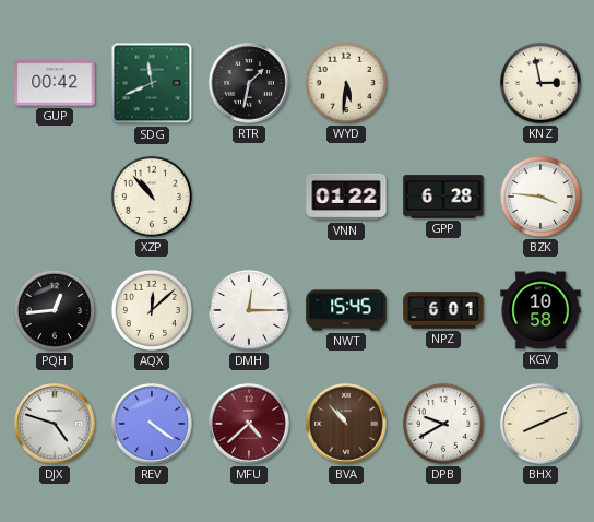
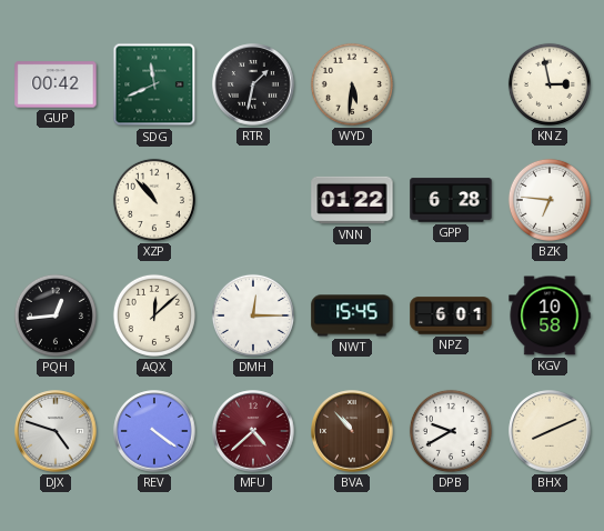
BZK: 3:46 -> 6:46 (550, 200)
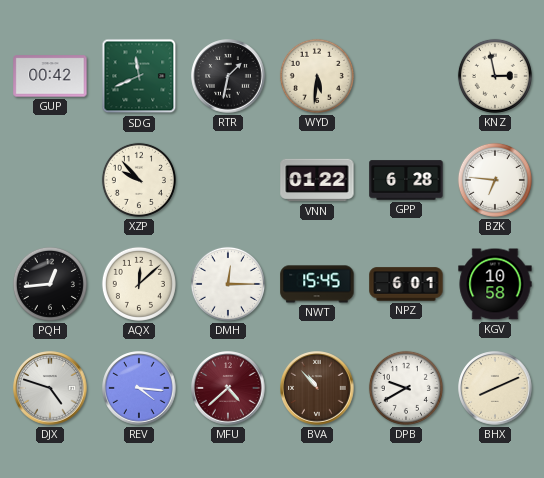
XZP: 10:53 -> 9:53 (139, 180)
REV: 4:21 -> 4:16 (139, 388)
